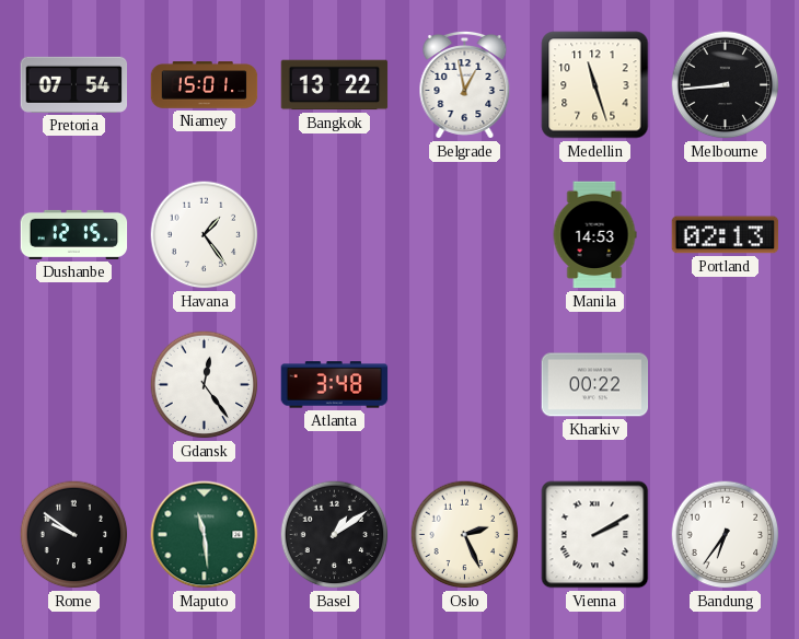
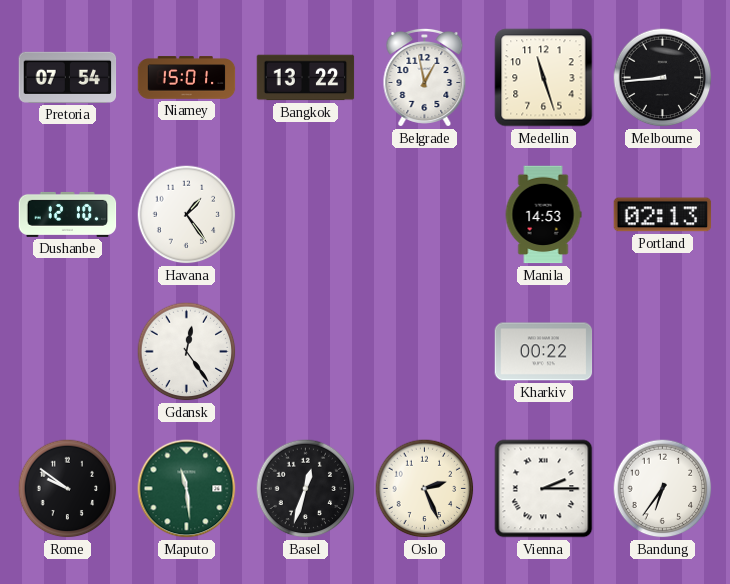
Dushanbe: 12:15 -> 12:10 (68, 214)
Atlanta: 3:48 -> none (335, 385)
Basel: 1:09 -> 12:33 (306, 489)
Vienna: 2:10 -> 2:15 (544, 489)
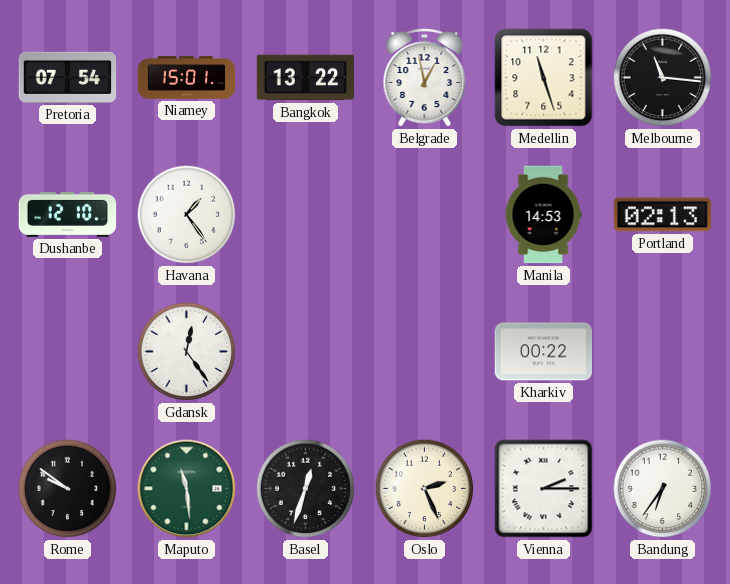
Melbourne: 8:44 -> 11:16 (663, 78)
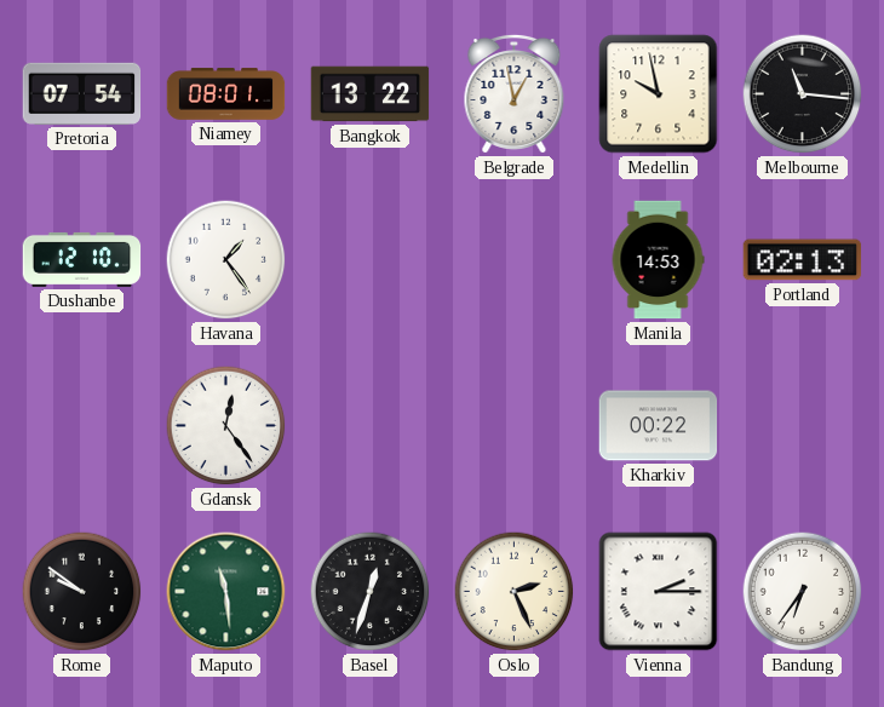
Niamey: 15:01 -> 08:01 (226, 94)
Medellin: 11:27 -> 9:58 (659, 94)
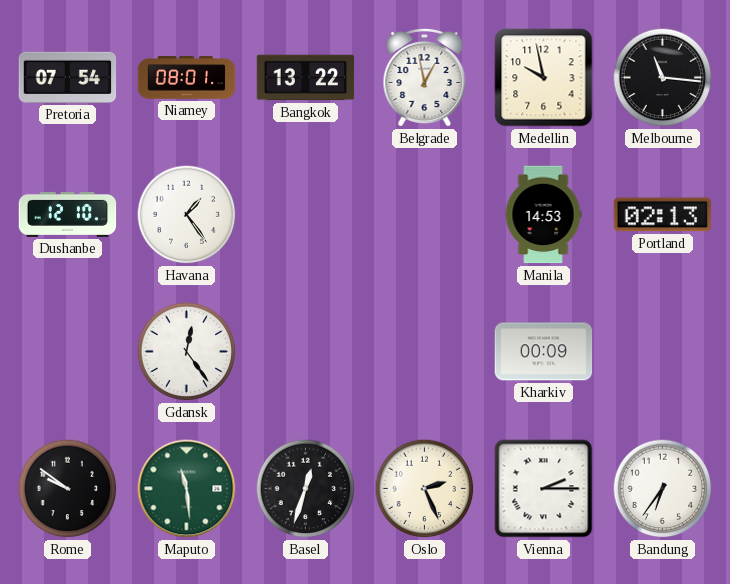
Kharkiv: 00:22 -> 00:09 (544, 352)
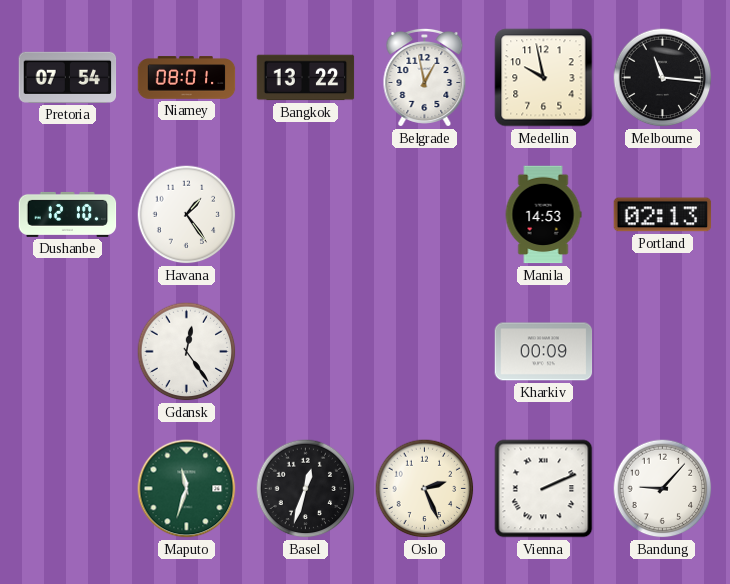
Rome: 9:51 -> none (68, 489)
Maputo: 11:29 -> 11:33 (187, 489)
Vienna: 2:15 -> 2:11 (544, 489)
Bandung: 6:36 -> 9:07 (663, 489)
